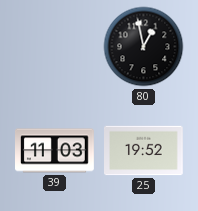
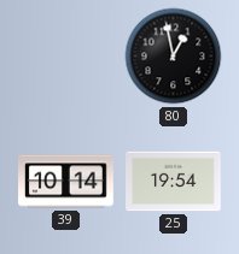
39: 11:03 -> 10:14 (66, 182)
25: 19:52 -> 19:54 (174, 182)
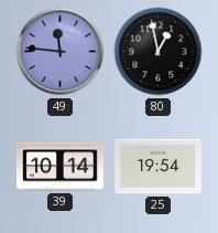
49: none -> 11:46 (61, 52)
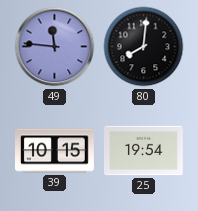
80: 12:58 -> 8:01 (144, 47)
39: 10:14 -> 10:15 (55, 151)
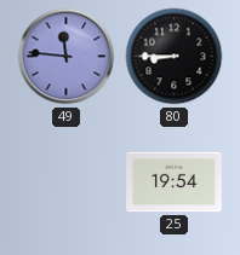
80: 8:01 -> 8:45 (175, 57)
39: 10:15 -> none (55, 151)
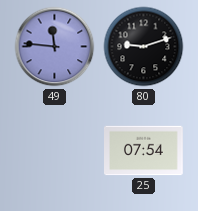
80: 8:45 -> 9:12 (144, 47)
25: 19:54 -> 07:54 (144, 151)
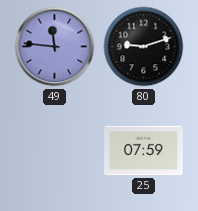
25: 07:54 -> 07:59 (144, 151)
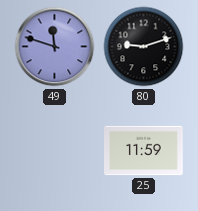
49: 11:46 -> 11:48 (55, 47)
25: 07:59 -> 11:59 (144, 151)
